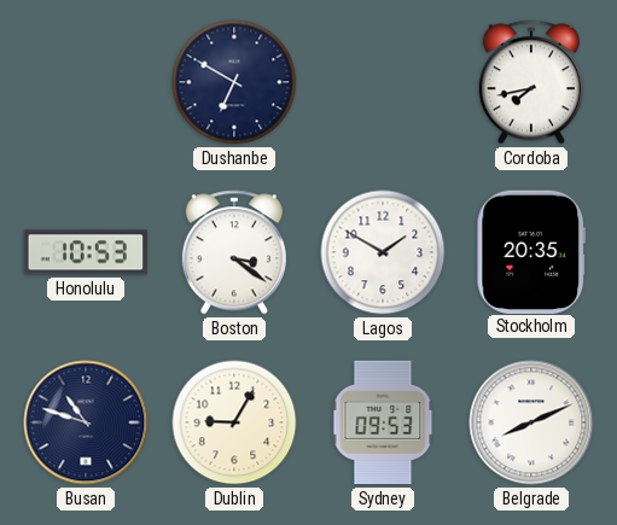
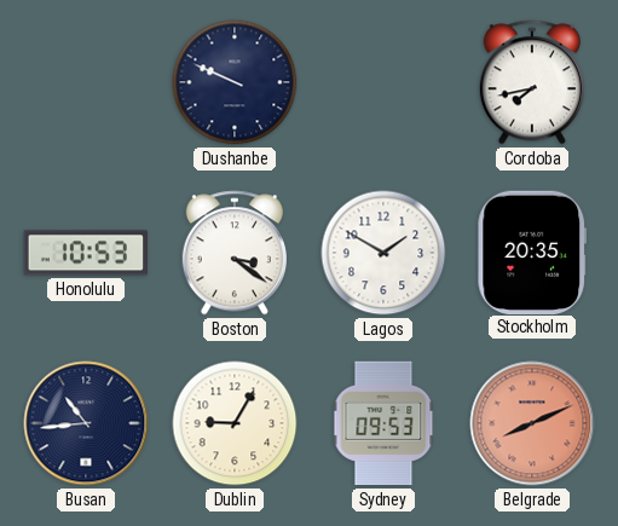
Dushanbe: 6:50 -> 9:49 (235, 82)
Busan: 10:48 -> 10:44 (86, 423)
Belgrade dial: white -> salmon (532, 423)
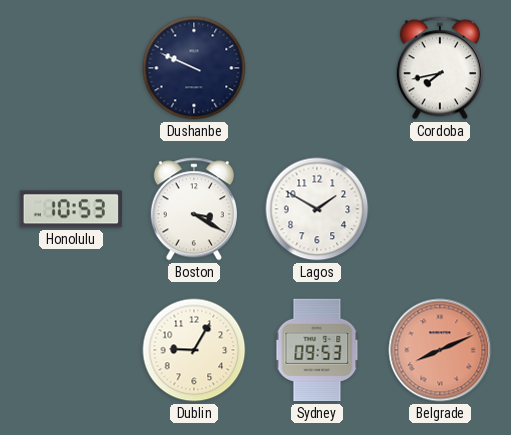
Boston: 3:21 -> 3:20 (194, 209)
Stockholm: 20:35 -> none (532, 252)
Busan: 10:44 -> none (86, 423)
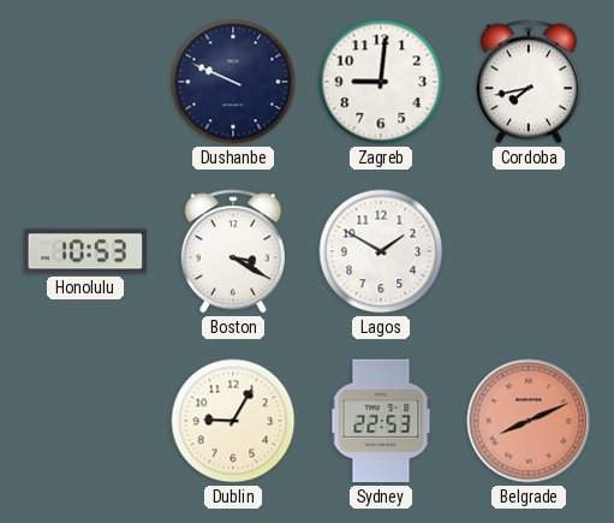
Zagreb: none -> 9:01 (381, 82)
Sydney: 09:53 -> 22:53 (381, 421)
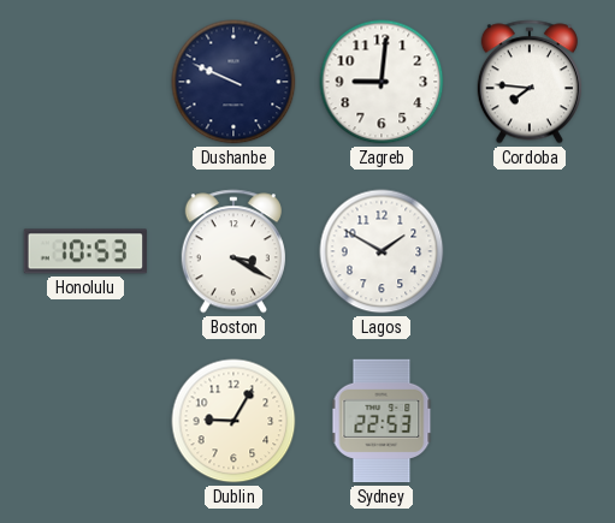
Cordoba: 7:43 -> 7:46 (530, 82)
Belgrade: 8:11 -> none (529, 421)
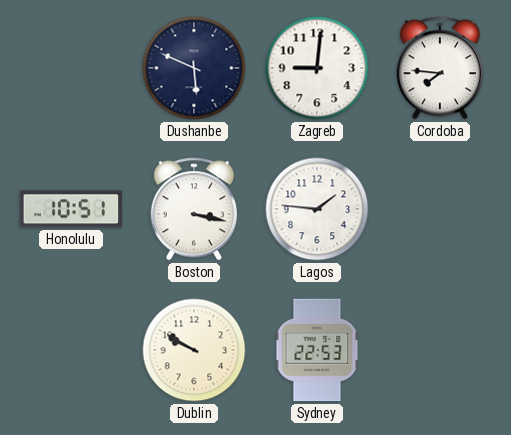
Dushanbe: 9:49 -> 5:49 (194, 68)
Honolulu: 10:53 -> 10:51 (70, 209)
Boston: 3:20 -> 3:17 (194, 209)
Lagos: 1:50 -> 1:46 (317, 209)
Dublin: 9:05 -> 9:50 (194, 350)
